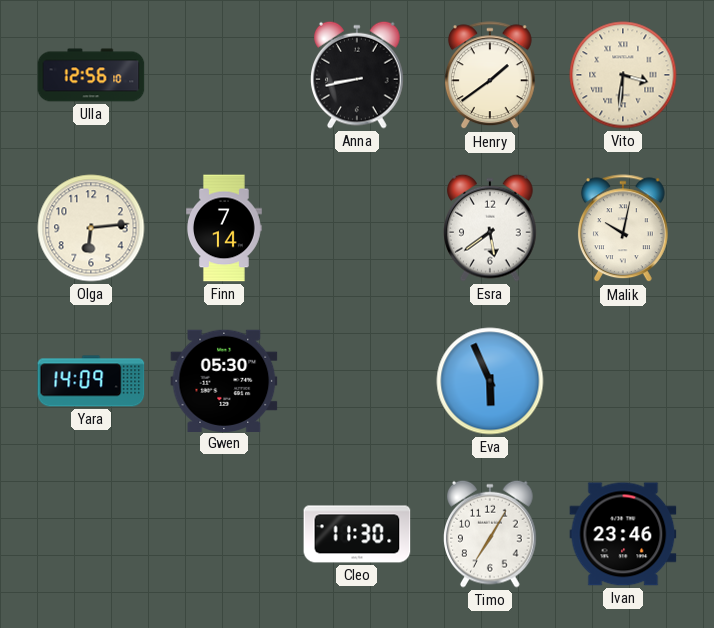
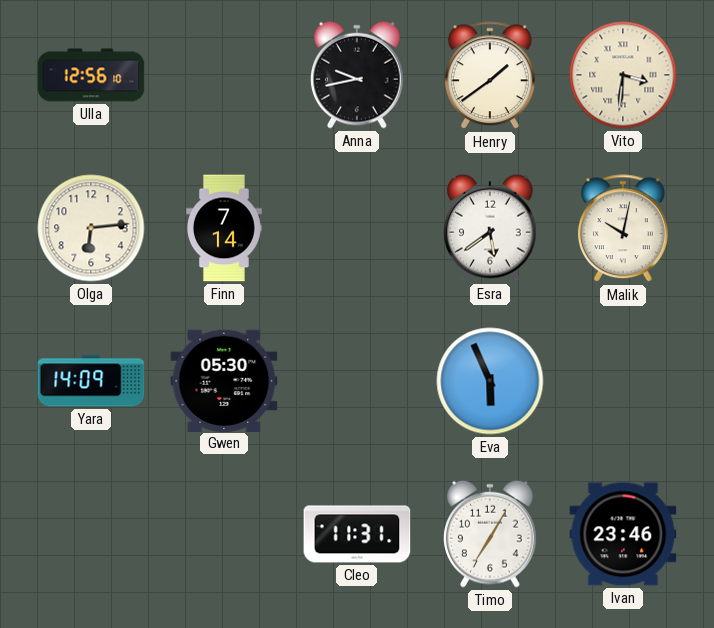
Anna: 8:43 -> 9:43 (358, 75)
Cleo: 11:30 -> 11:31 (357, 534)
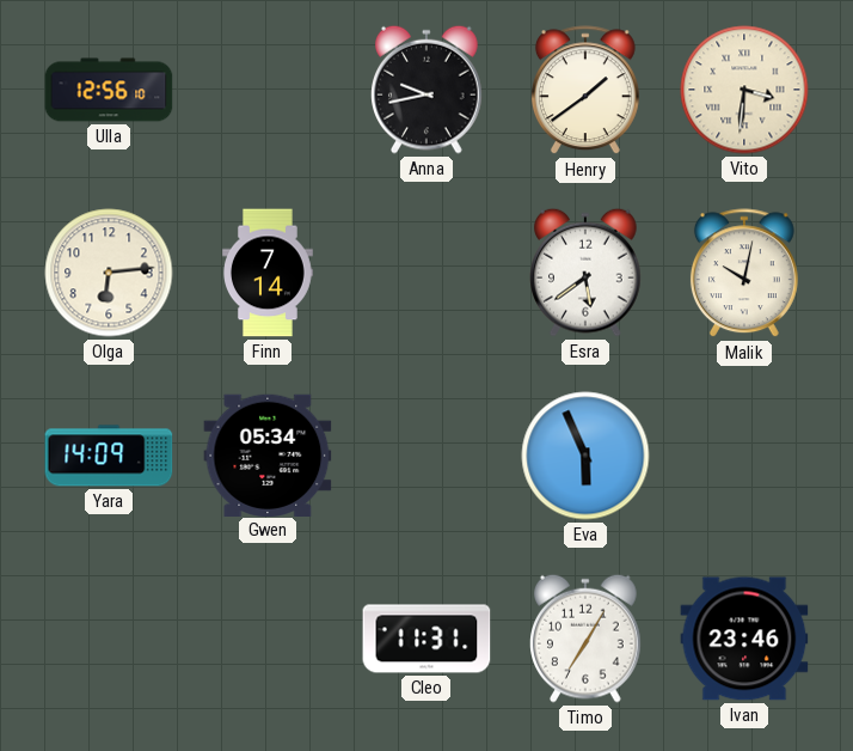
Gwen: 05:30 -> 05:34 (268, 454)
